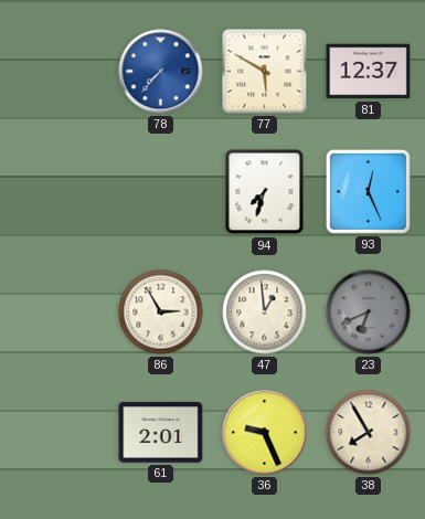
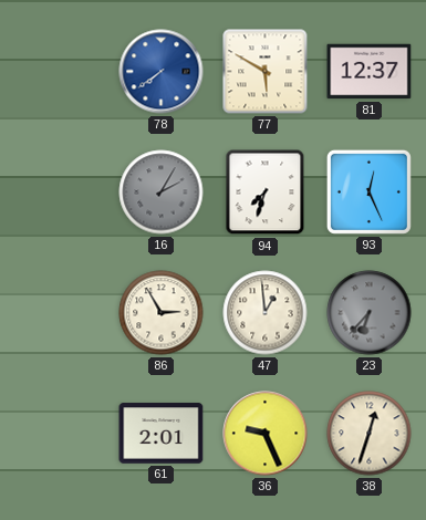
78: 7:37 -> 7:39 (162, 72)
16: none -> 2:05 (162, 193)
23: 6:41 -> 6:37 (370, 313)
38: 7:55 -> 12:33 (370, 434)
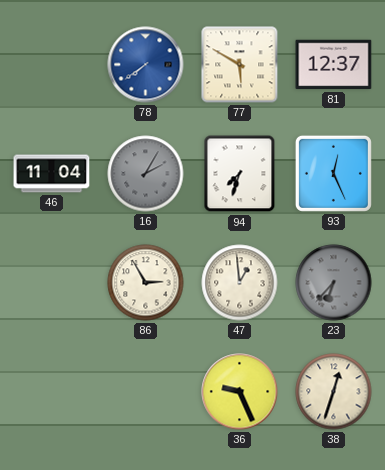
46: none -> 11:04 (52, 174)
61: 2:01 -> none (162, 434)
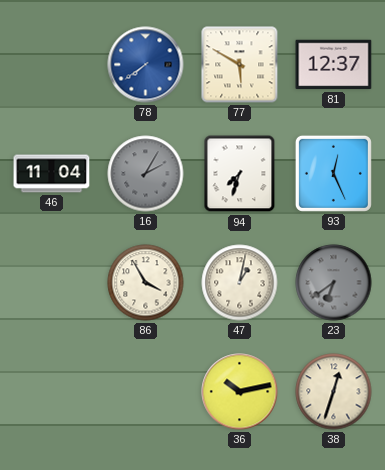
86: 2:55 -> 3:55 (146, 283)
47: 12:59 -> 1:02 (240, 283)
23: 6:37 -> 6:39 (334, 283)
36: 9:26 -> 10:13 (240, 392)
